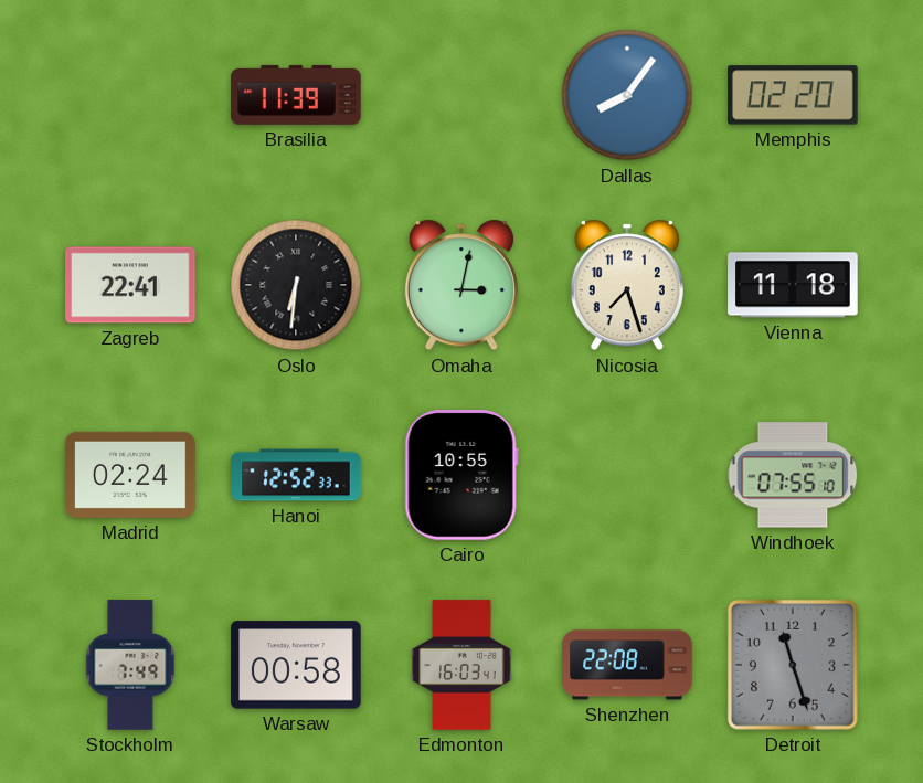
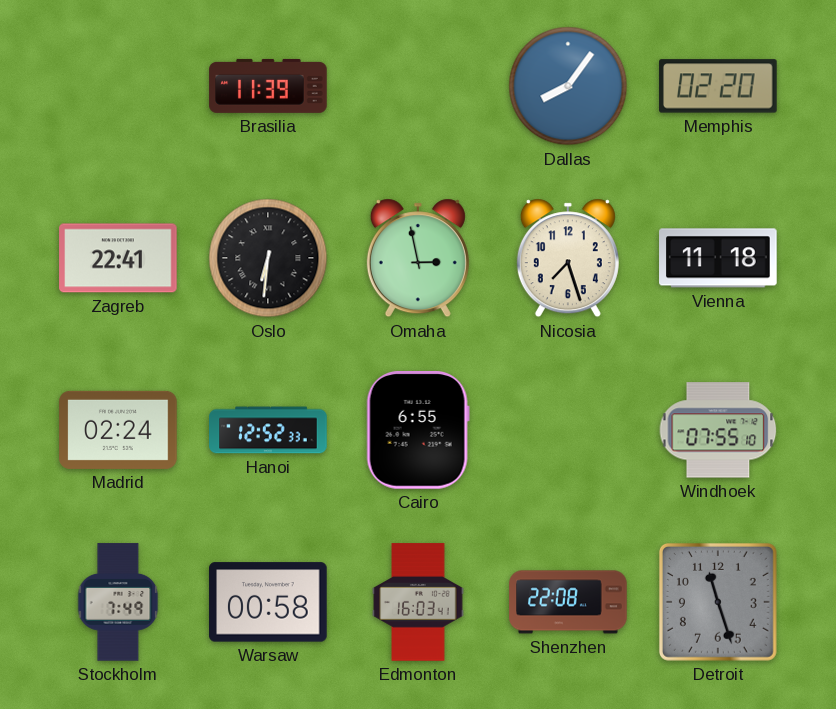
Omaha: 3:02 -> 2:58 (418, 258)
Cairo: 10:55 -> 6:55 (418, 430)
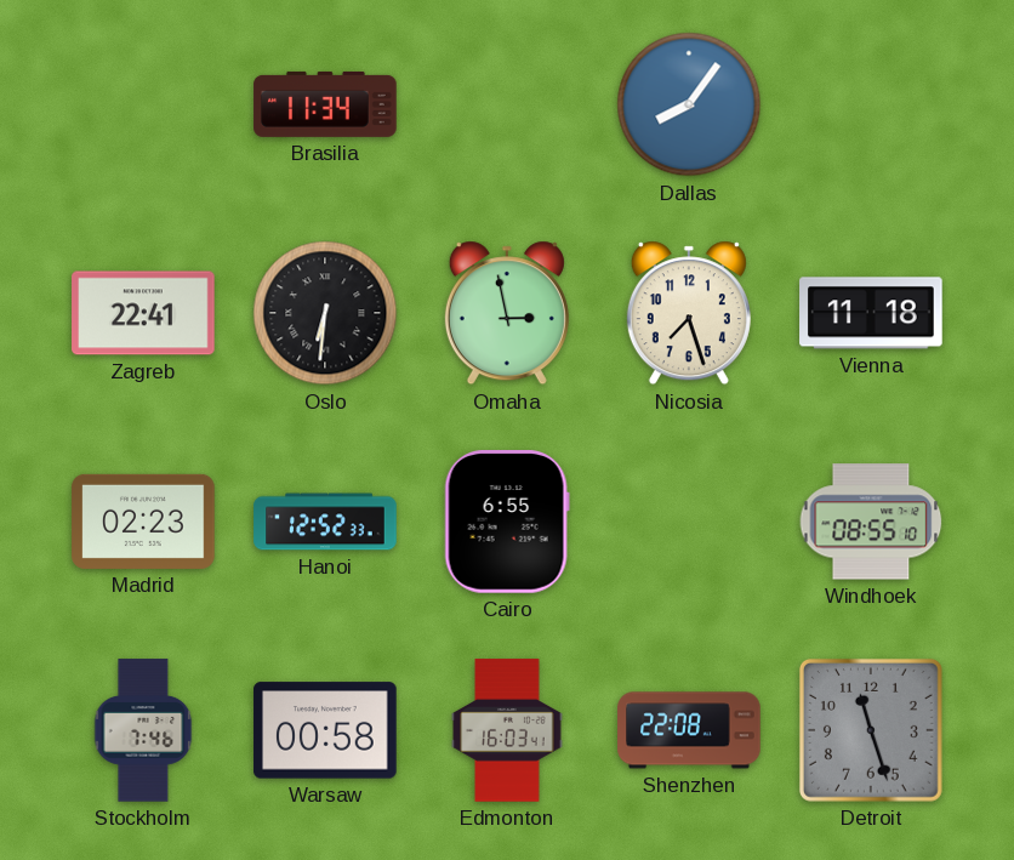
Brasilia: 11:39 -> 11:34 (325, 104)
Memphis: 02:20 -> none (718, 86)
Madrid: 02:24 -> 02:23 (143, 522)
Windhoek: 07:55 -> 08:55 (871, 522)
Stockholm: 7:49 -> 7:46 (143, 730)
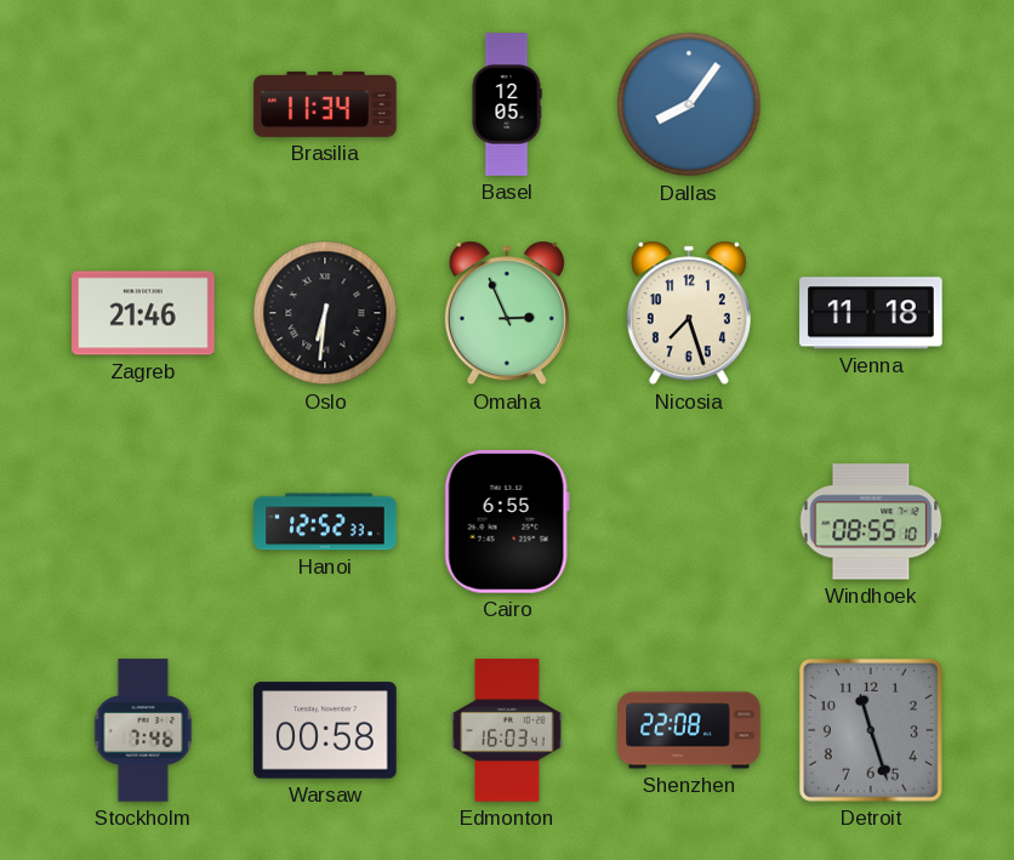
Basel: none -> 12:05 (507, 104)
Zagreb: 22:41 -> 21:46 (143, 313)
Omaha: 2:58 -> 2:56 (507, 313)
Madrid: 02:23 -> none (143, 522)
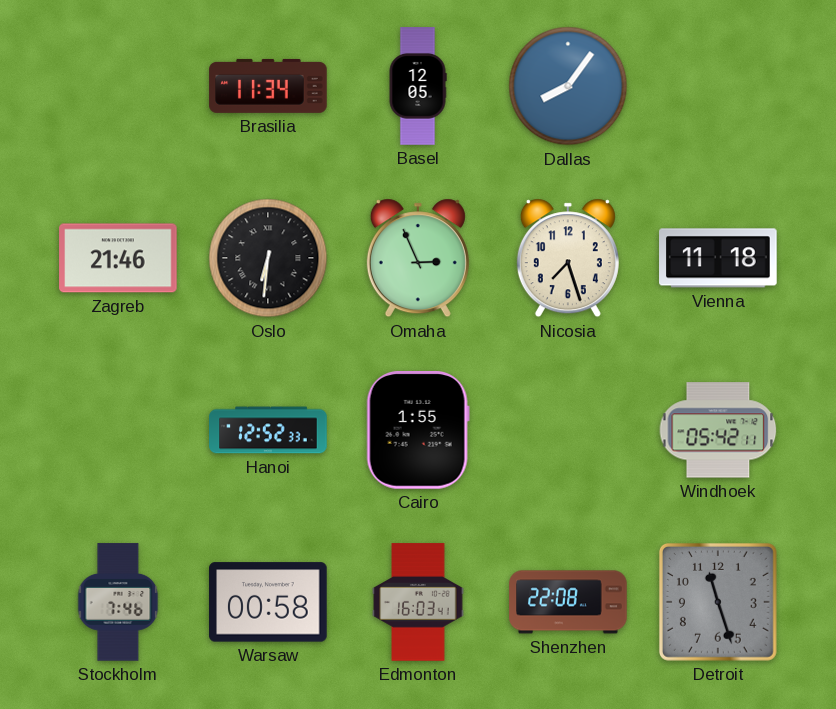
Cairo: 6:55 -> 1:55 (418, 430)
Windhoek: 08:55 -> 05:42 (718, 430)
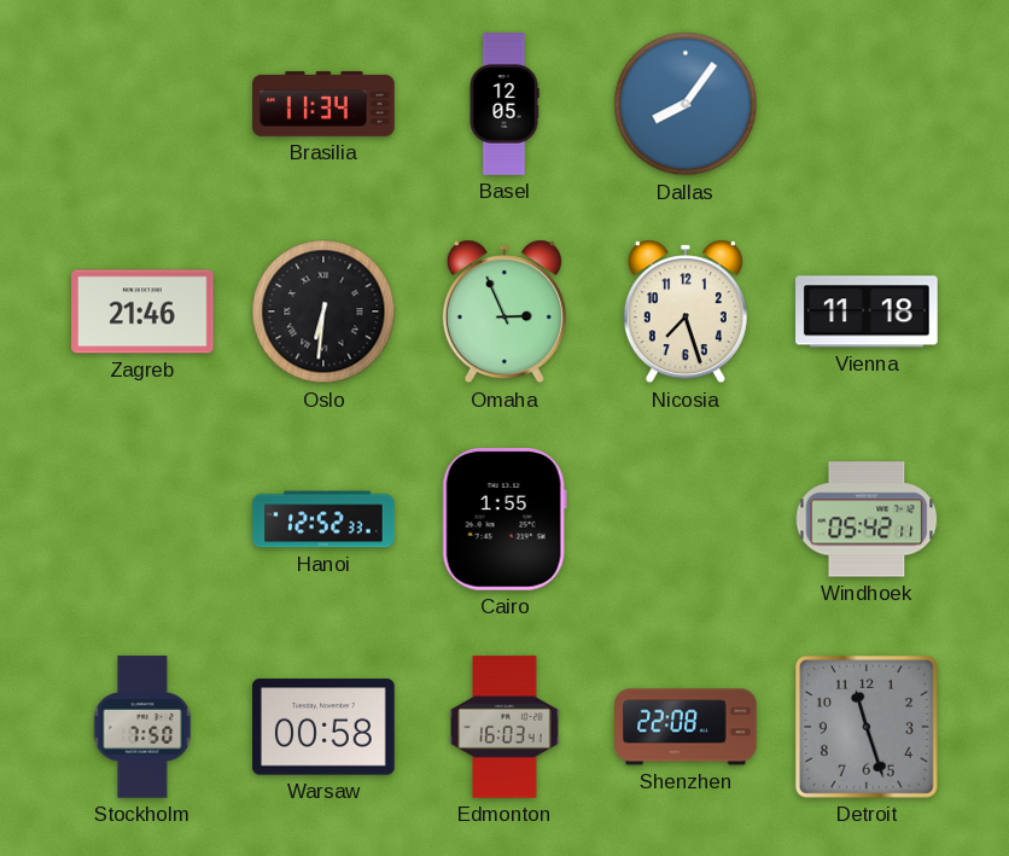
Stockholm: 7:46 -> 7:50 (142, 727)
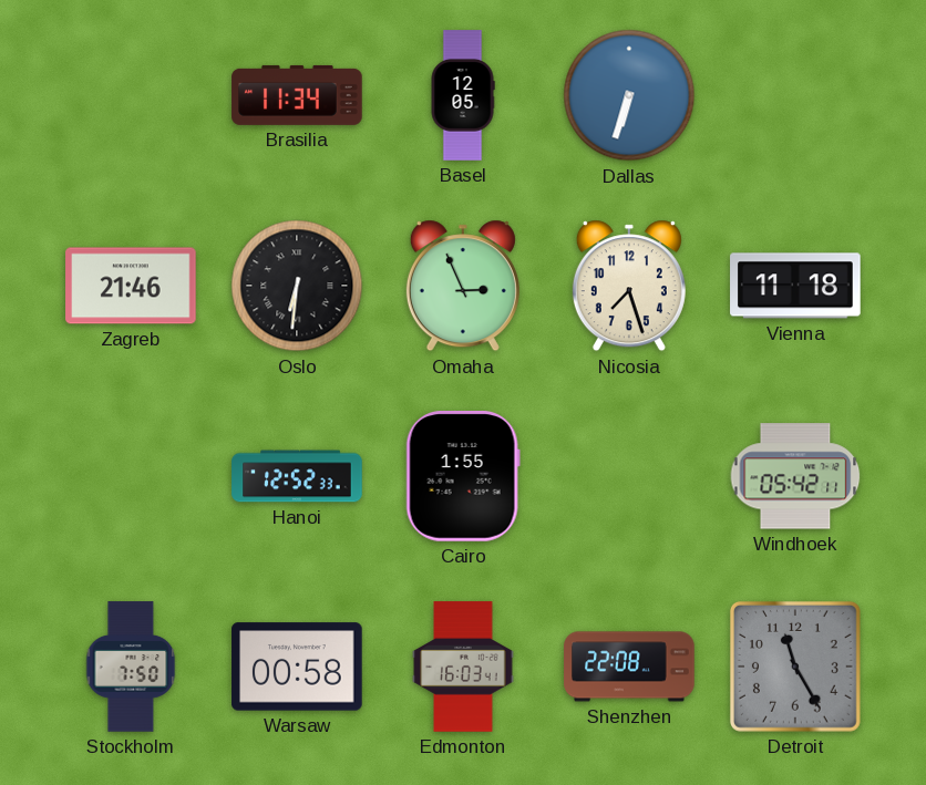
Dallas: 8:06 -> 6:33 (629, 95)
Detroit: 11:27 -> 11:25 (795, 667)
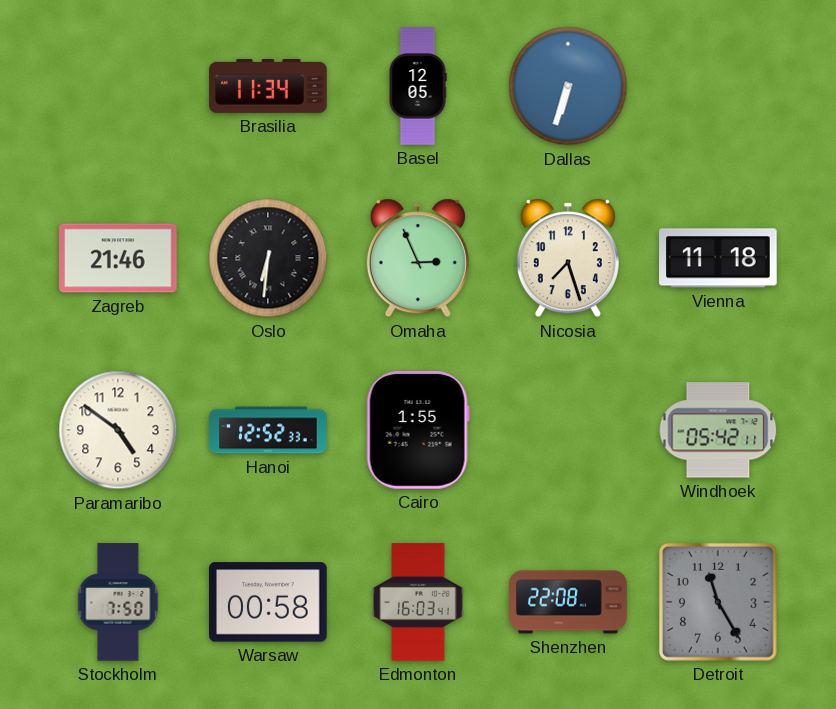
Paramaribo: none -> 4:51 (118, 430)
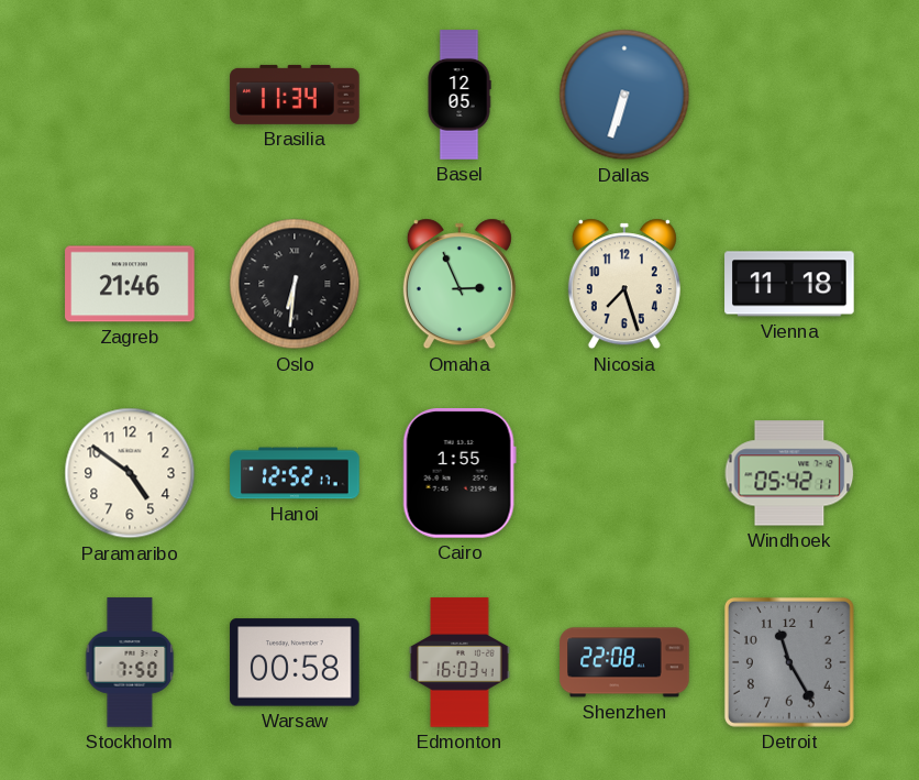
Hanoi: 12:52:33 -> 12:52:17 (295, 473)
